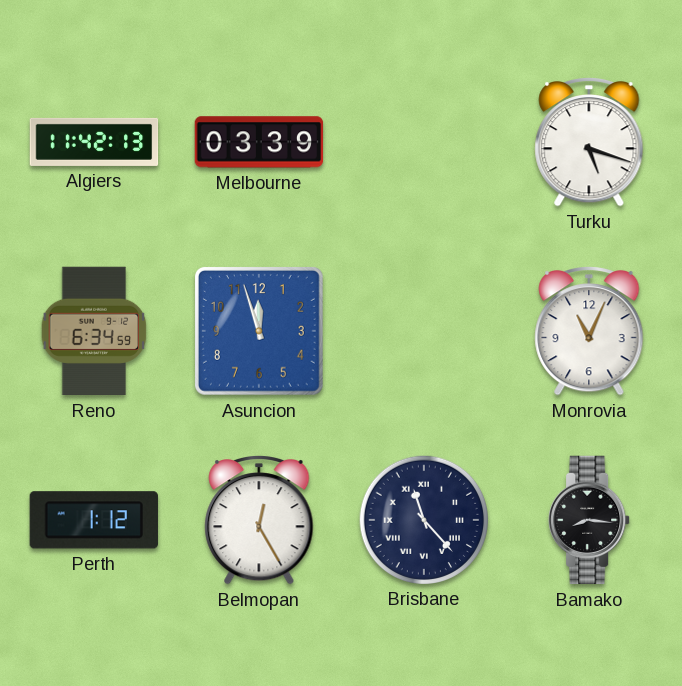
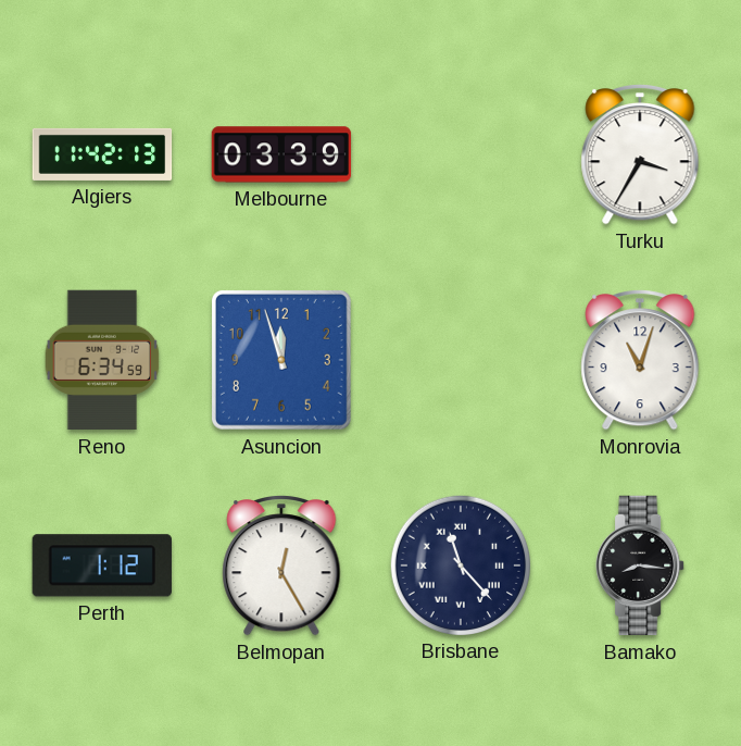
Turku: 5:18 -> 3:35 (640, 156)
Monrovia: 11:04 -> 11:03 (640, 361)
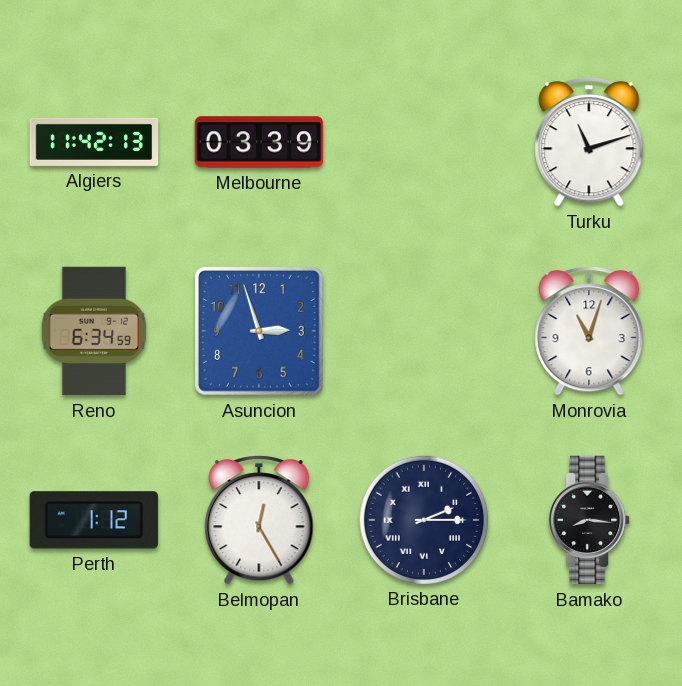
Turku: 3:35 -> 11:12 (589, 143)
Asuncion: 11:57 -> 2:57 (259, 331)
Brisbane: 11:23 -> 2:15 (423, 519)
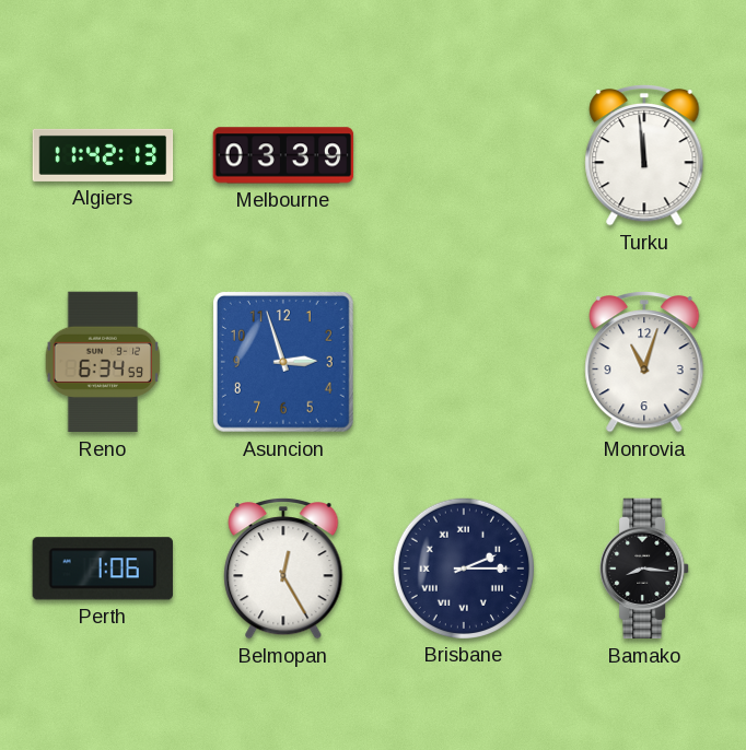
Turku: 11:12 -> 11:59 (644, 156)
Perth: 1:12 -> 1:06 (103, 569)
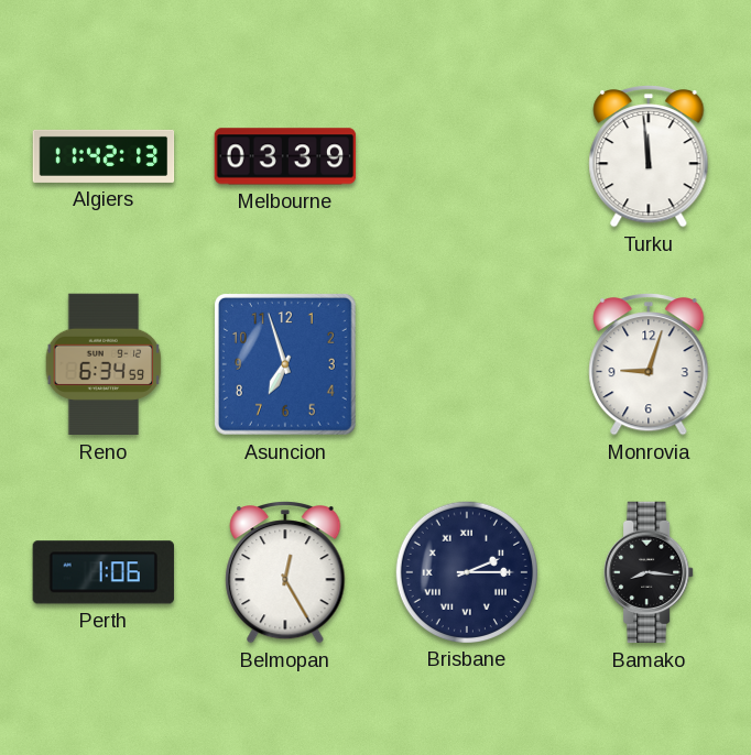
Asuncion: 2:57 -> 6:57 (285, 364)
Monrovia: 11:03 -> 9:03 (649, 365)
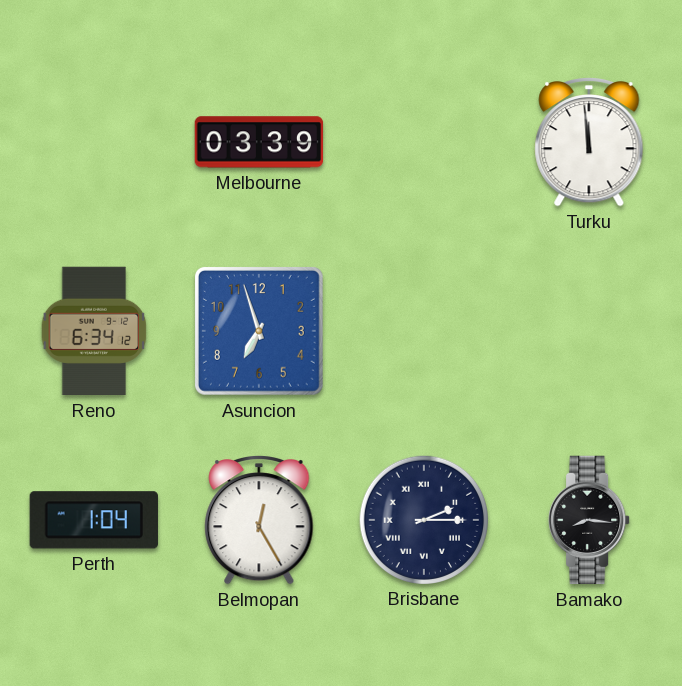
Algiers: 11:42 -> none (104, 156)
Reno: 6:34:59 -> 6:34:12 (94, 331)
Monrovia: 9:03 -> none (649, 365)
Perth: 1:06 -> 1:04 (94, 520)
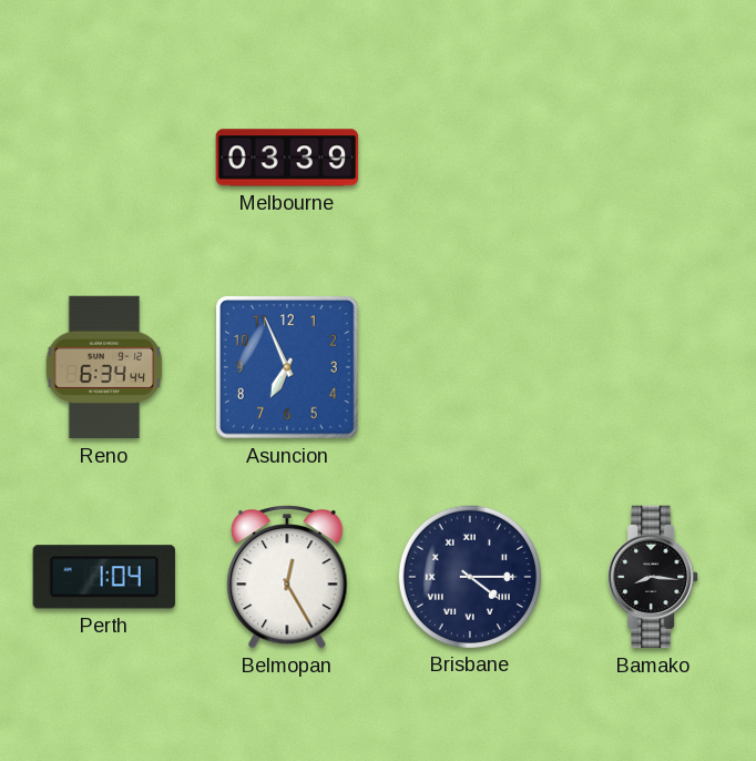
Turku: 11:59 -> none (589, 143)
Reno: 6:34:12 -> 6:34:44 (104, 367)
Asuncion: 6:57 -> 6:56 (287, 367)
Brisbane: 2:15 -> 4:15 (469, 576)
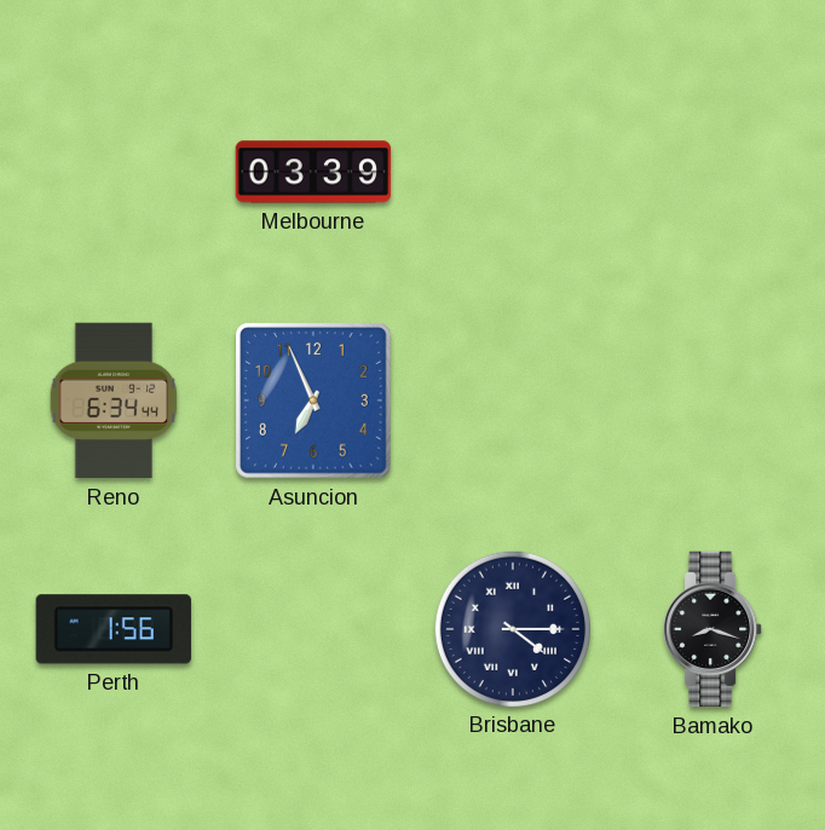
Perth: 1:04 -> 1:56 (114, 629)
Belmopan: 12:25 -> none (287, 578)
Bamako: 8:16 -> 8:18 (712, 629)
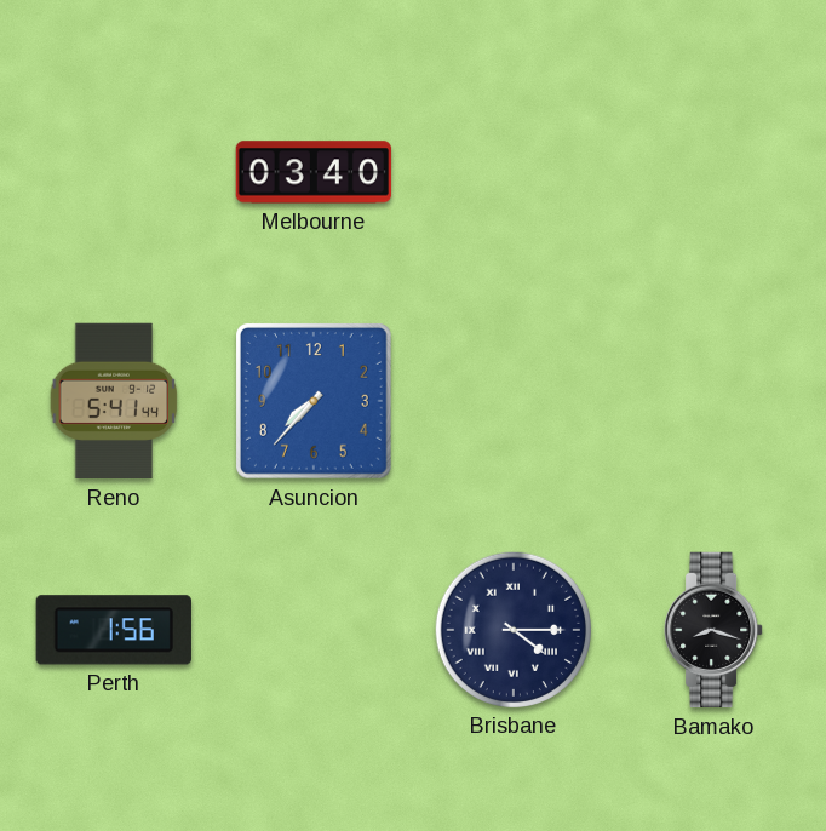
Melbourne: 03:39 -> 03:40 (314, 172)
Reno: 6:34 -> 5:41 (114, 401)
Asuncion: 6:56 -> 7:37 (314, 401)
